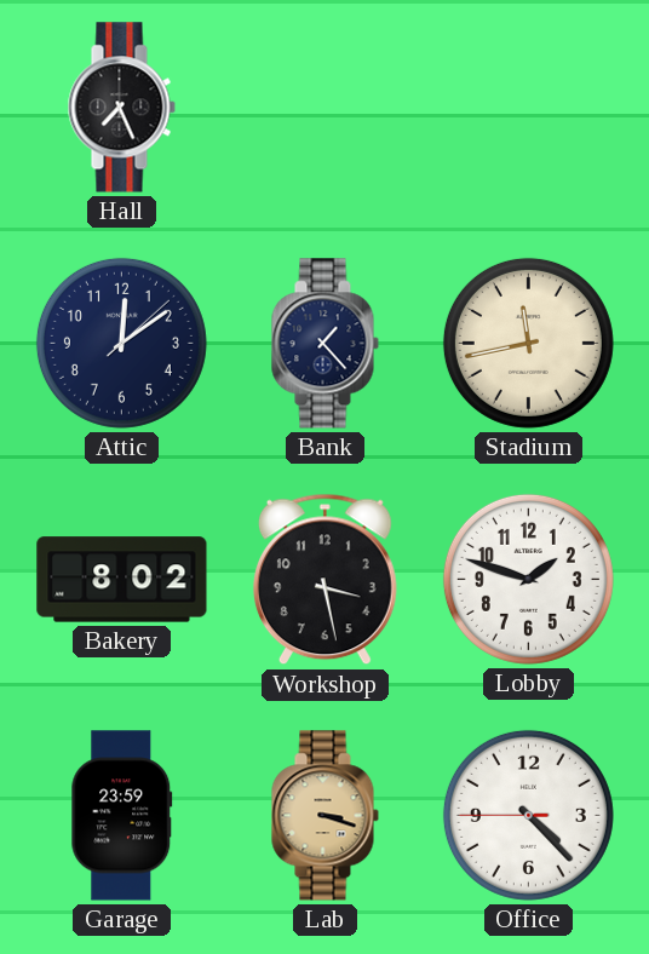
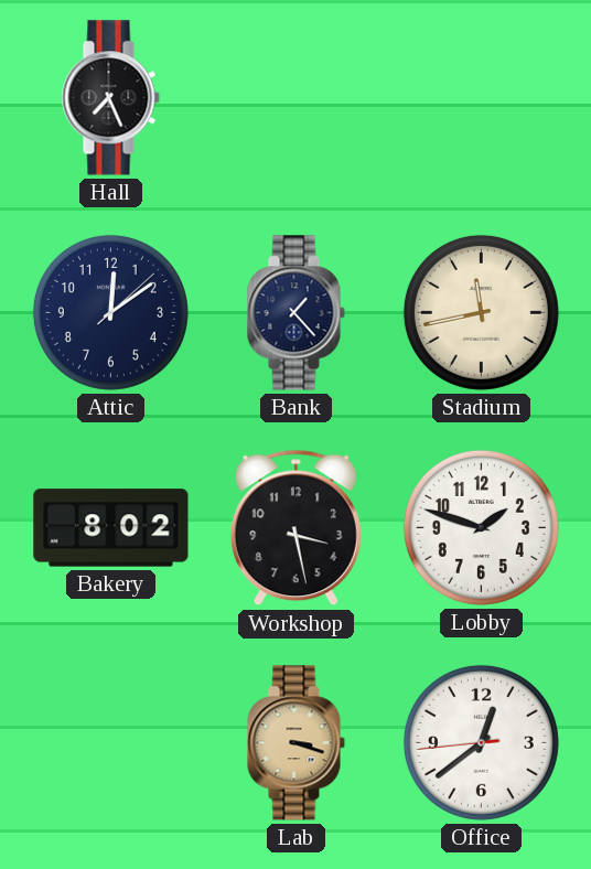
Garage: 23:59 -> none (122, 816)
Office: 4:22 -> 12:38 (481, 742)
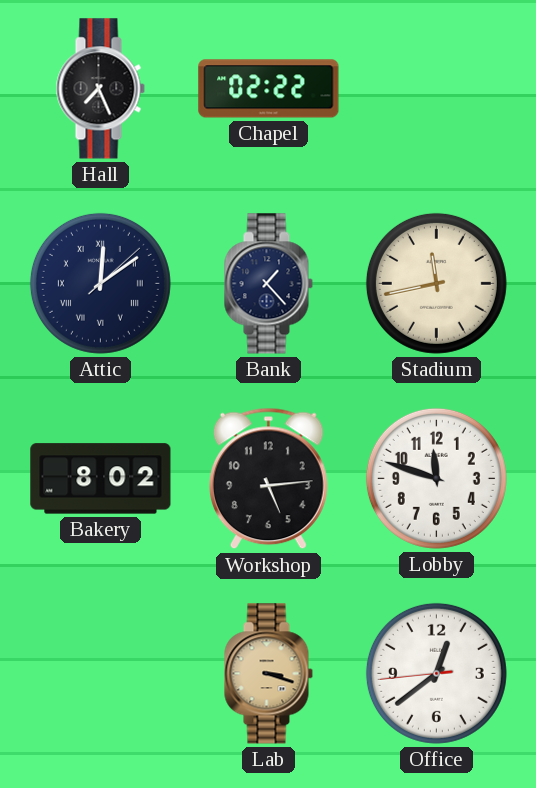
Chapel: none -> 02:22 (269, 89)
Attic numerals: Arabic -> Roman (100, 283)
Workshop: 3:28 -> 5:14 (268, 479)
Lobby: 1:48 -> 11:48 (436, 478)
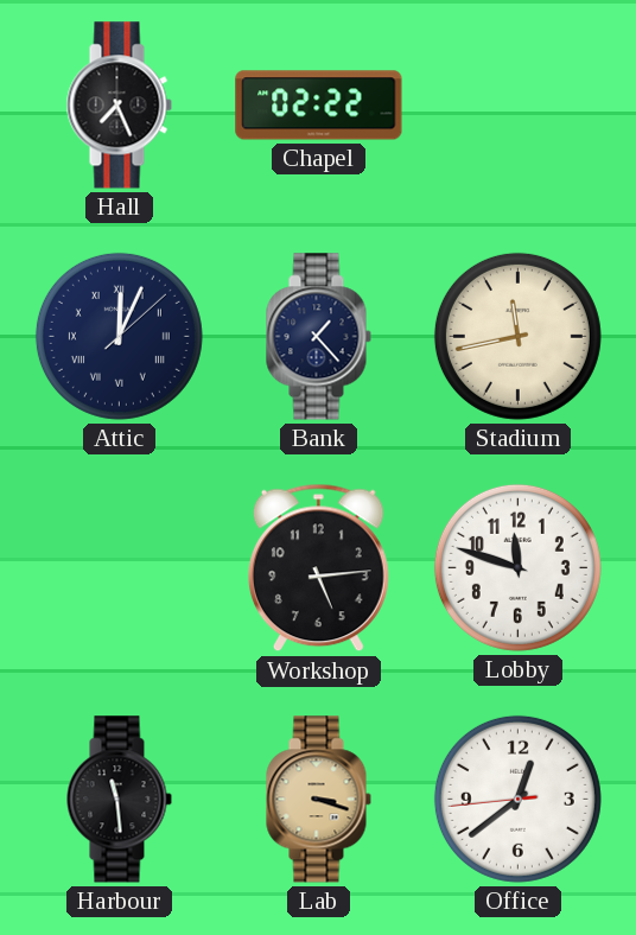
Attic: 12:09 -> 12:04 (119, 336)
Bakery: 8:02 -> none (101, 479)
Harbour: none -> 11:29 (119, 800)
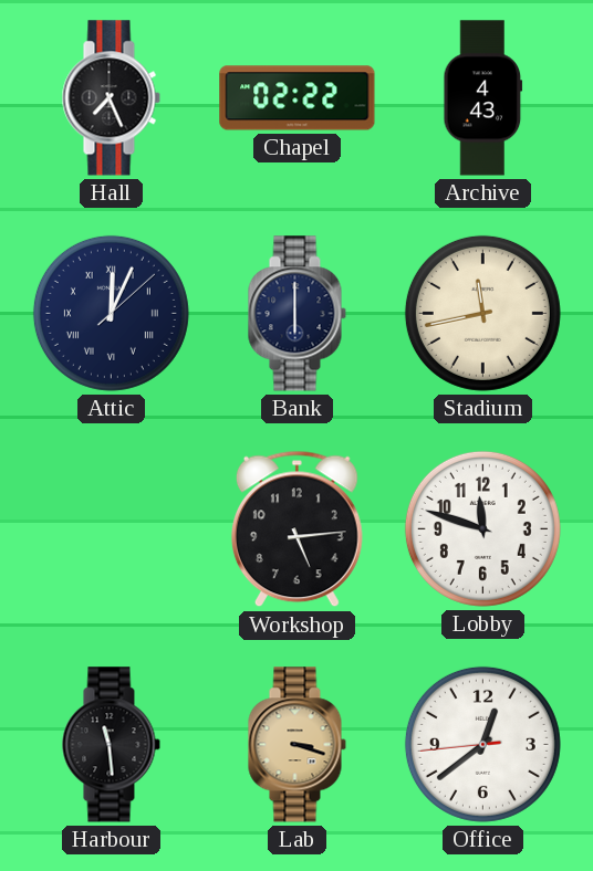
Archive: none -> 4:43 (483, 98)
Bank: 1:23 -> 6:00 (296, 314)
